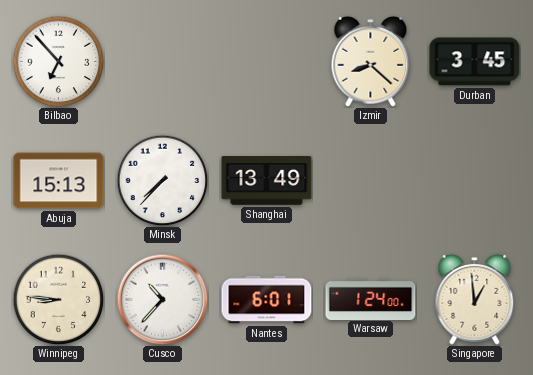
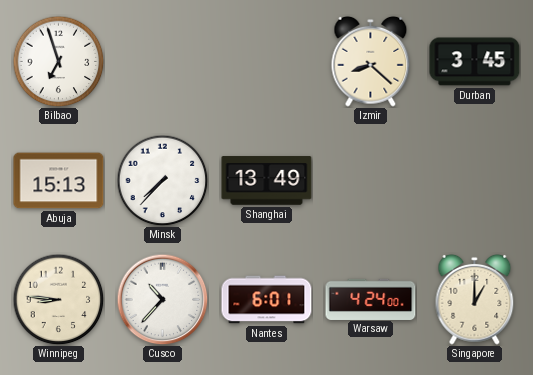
Bilbao: 6:53 -> 6:57 (58, 61)
Warsaw: 1:24 -> 4:24 (371, 299)
Singapore: 12:59 -> 1:00 (475, 299)
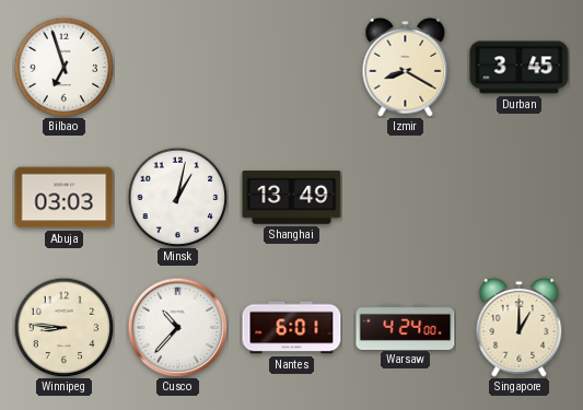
Izmir: 8:22 -> 8:20 (406, 67)
Abuja: 15:13 -> 03:03 (65, 198)
Minsk: 7:37 -> 1:02 (177, 197)
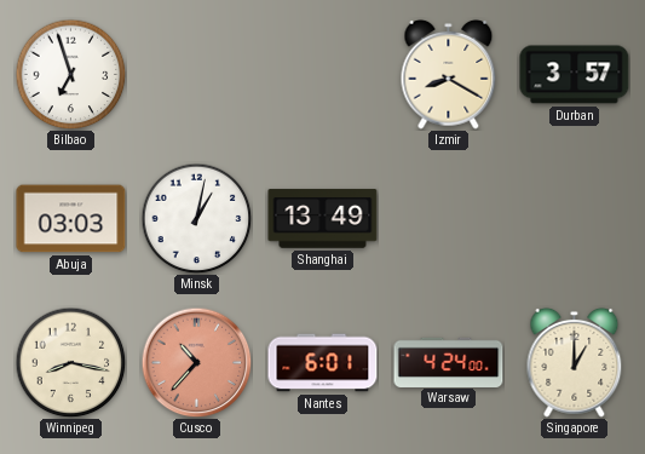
Durban: 3:45 -> 3:57 (575, 75)
Winnipeg: 8:46 -> 8:17 (70, 362)
Cusco dial: white -> salmon (196, 362)
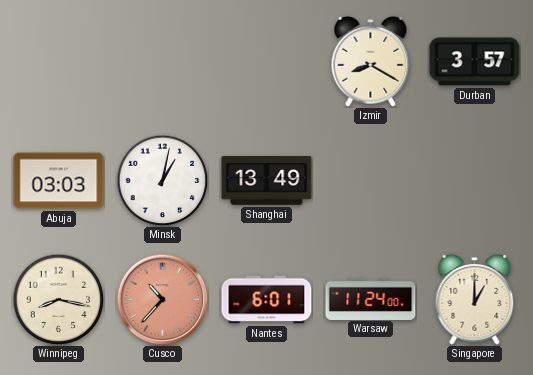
Bilbao: 6:57 -> none (70, 74)
Warsaw: 4:24 -> 11:24 (371, 299)
